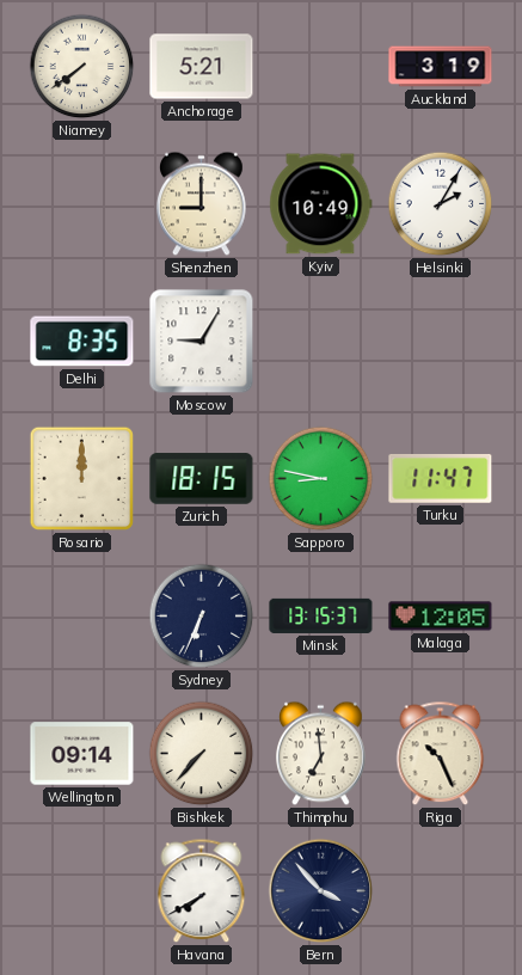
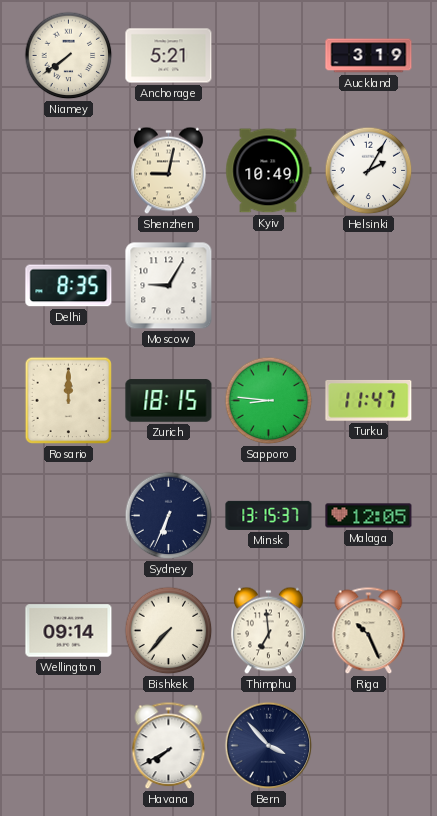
Shenzhen: 9:00 -> 9:02 (169, 171)
Sapporo: 8:47 -> 8:46 (269, 401)
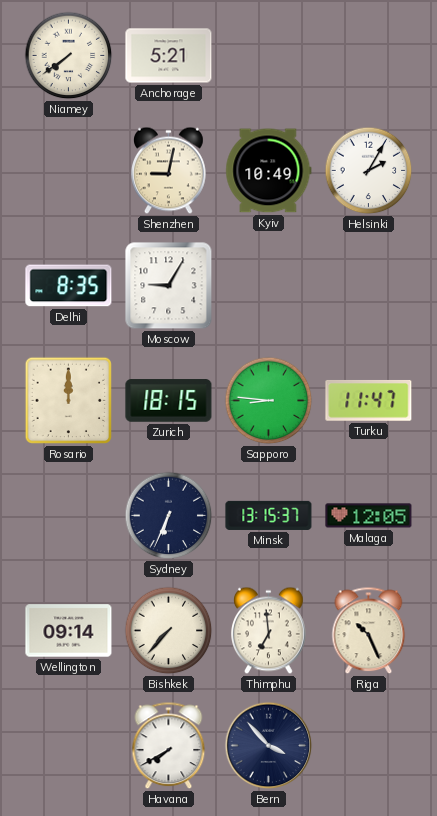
Auckland: 3:19 -> none (369, 56)
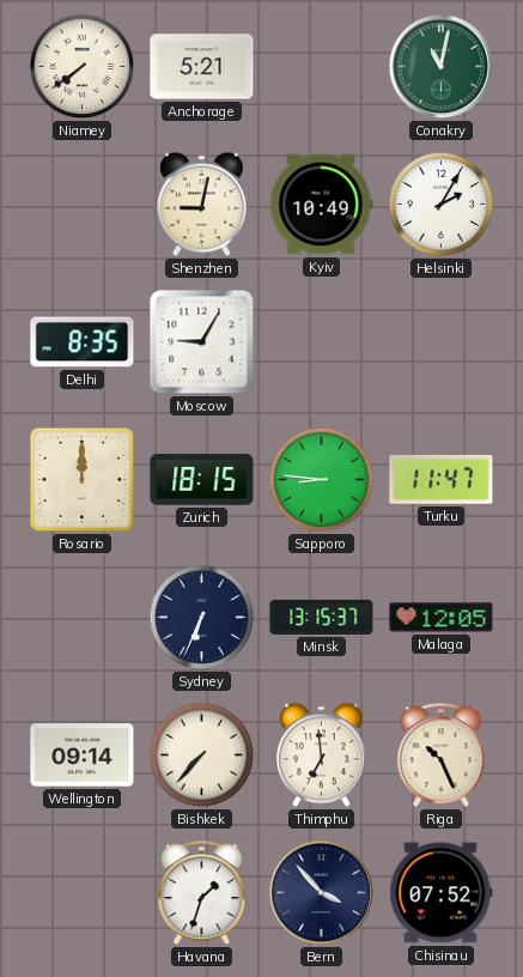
Conakry: none -> 11:02 (442, 67)
Havana: 7:40 -> 1:33 (202, 893)
Chisinau: none -> 07:52 (442, 893)
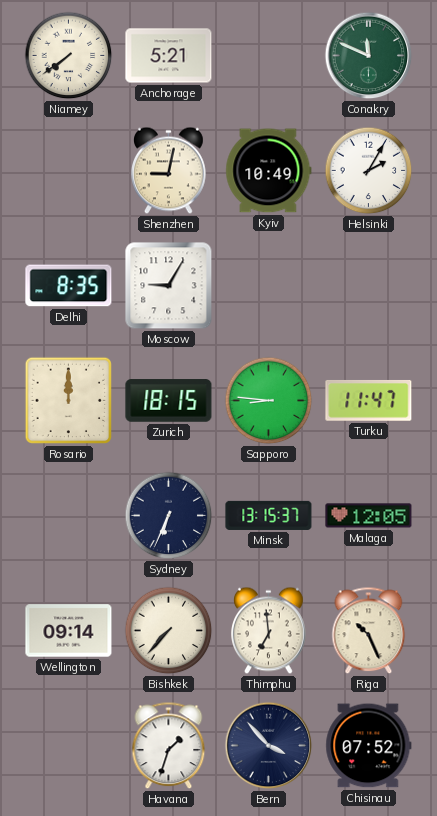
Conakry: 11:02 -> 11:49 (369, 56)
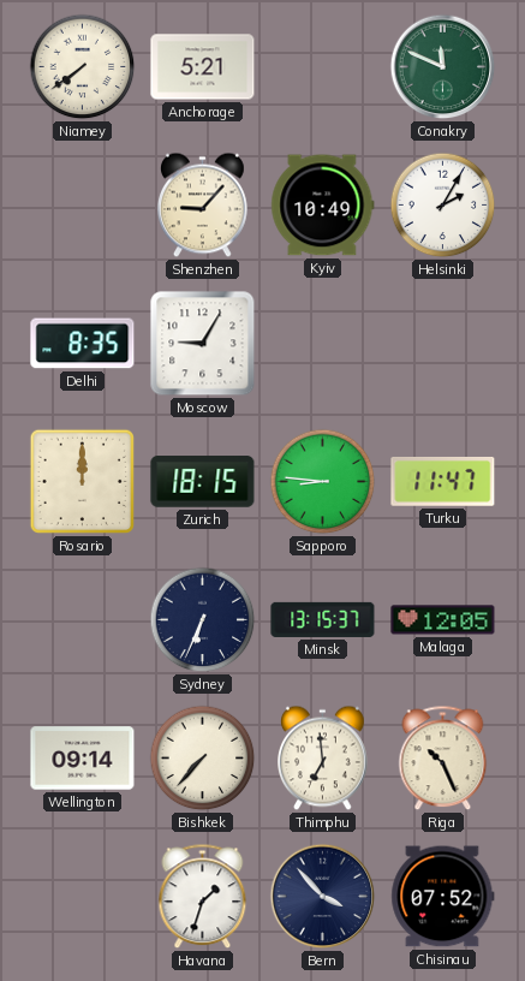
Shenzhen: 9:02 -> 9:07 (203, 206)
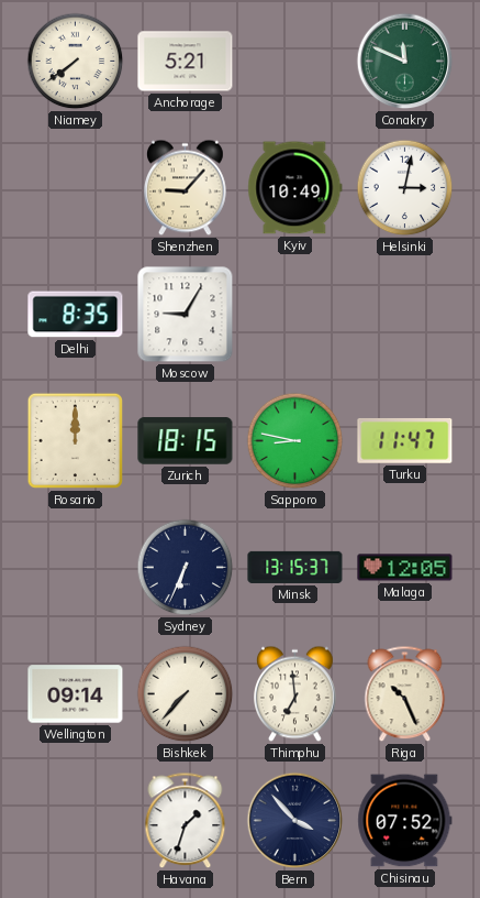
Helsinki: 2:05 -> 3:02 (405, 188)
Sapporo: 8:46 -> 8:47 (295, 441)
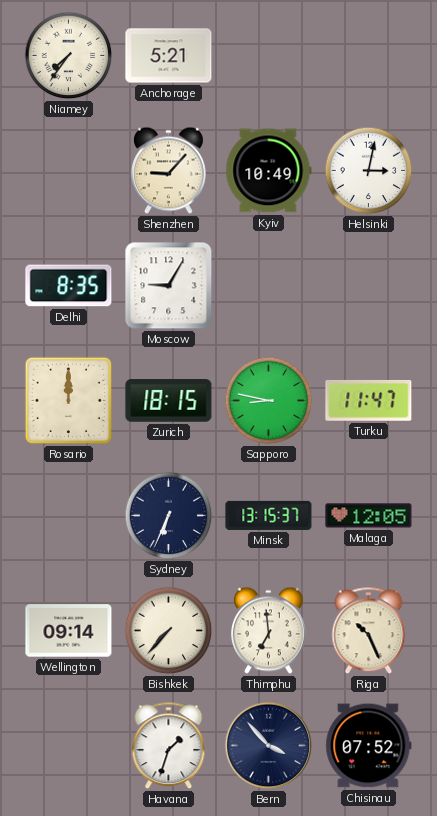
Niamey: 7:39 -> 7:36 (69, 56)
Conakry: 11:49 -> none (405, 62)
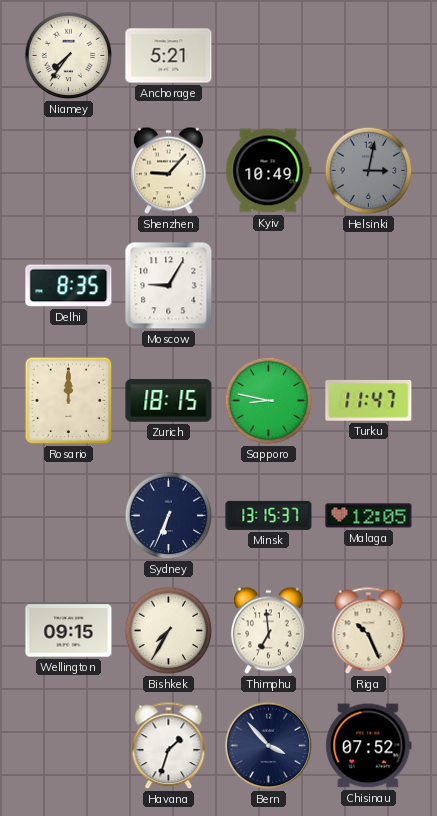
Helsinki dial: white -> grey (369, 171)
Wellington: 09:14 -> 09:15 (69, 631)
Bishkek: 7:37 -> 7:35 (169, 631)
